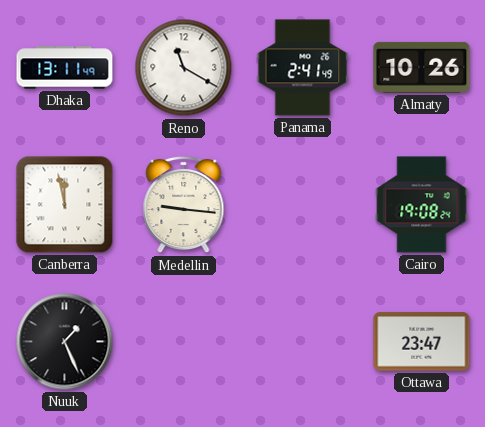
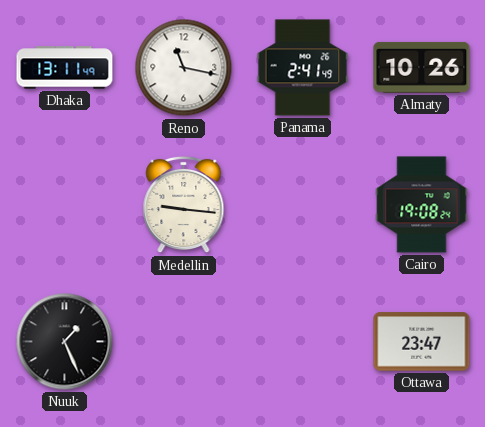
Reno: 11:20 -> 11:17 (184, 68)
Canberra: 11:58 -> none (65, 205)
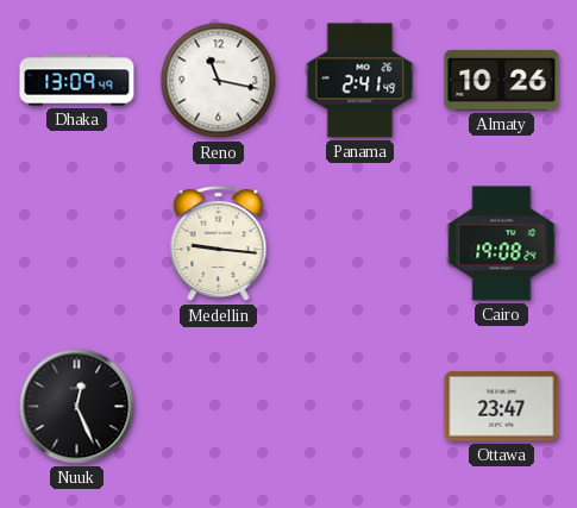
Dhaka: 13:11 -> 13:09 (77, 81)
Nuuk: 1:26 -> 12:26 (77, 407)
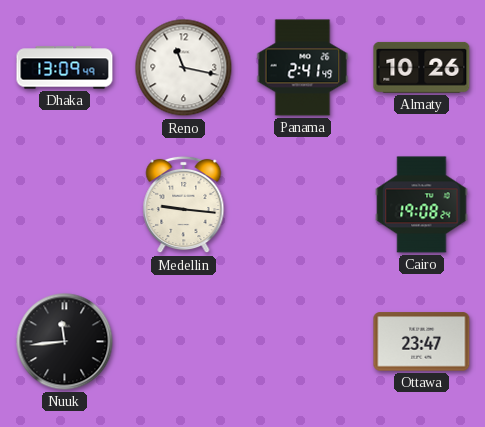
Nuuk: 12:26 -> 11:44 (65, 342)
